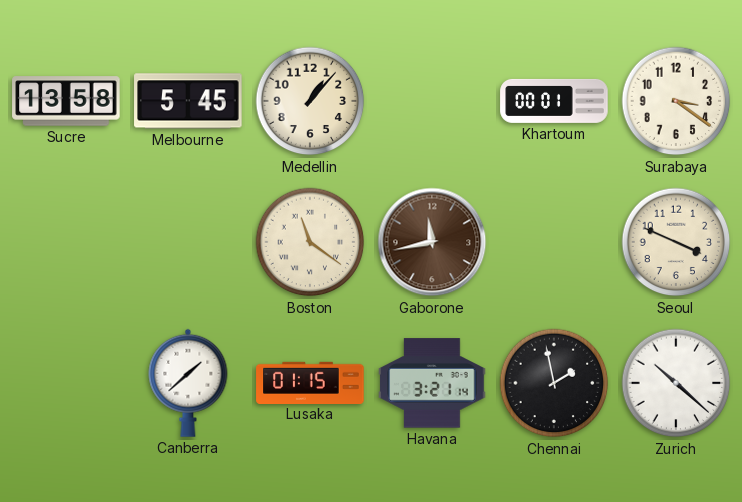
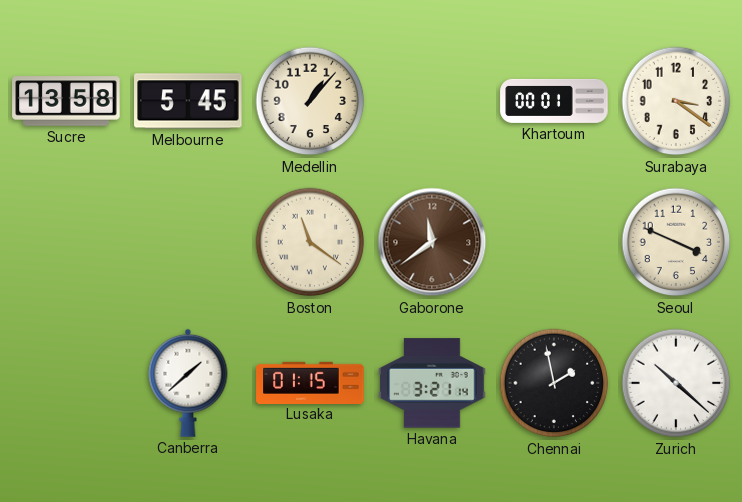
Gaborone: 11:43 -> 11:39 (432, 242)
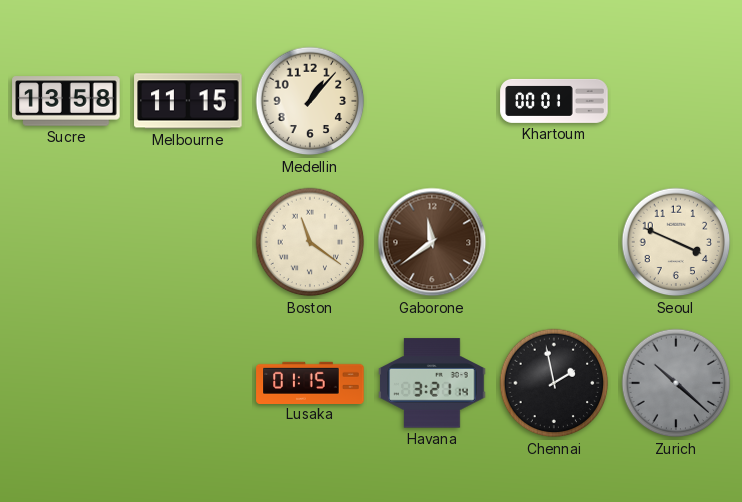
Melbourne: 5:45 -> 11:15 (188, 101)
Surabaya: 3:21 -> none (676, 101)
Canberra: 1:38 -> none (188, 383)
Zurich dial: white -> grey (676, 383)
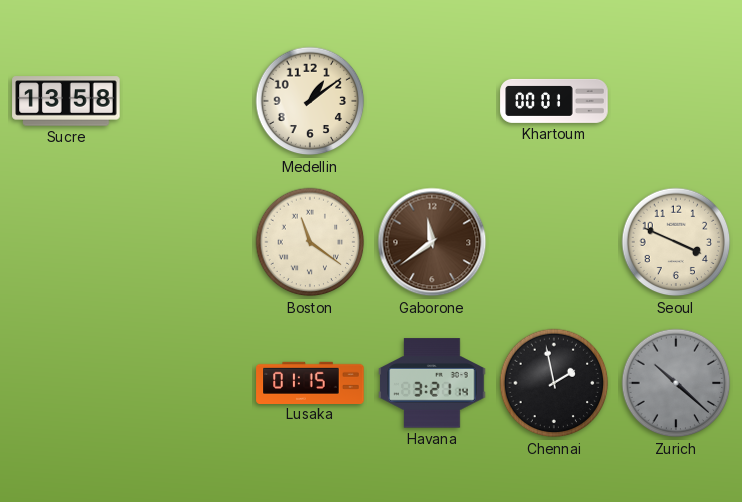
Melbourne: 11:15 -> none (188, 101)
Medellin: 1:07 -> 1:09 (310, 101)
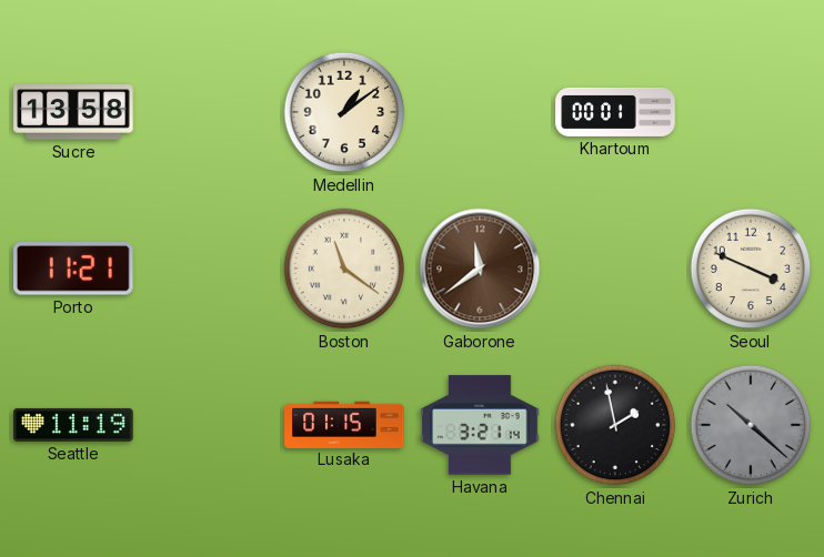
Porto: none -> 11:21 (74, 269)
Seattle: none -> 11:19 (73, 425)
